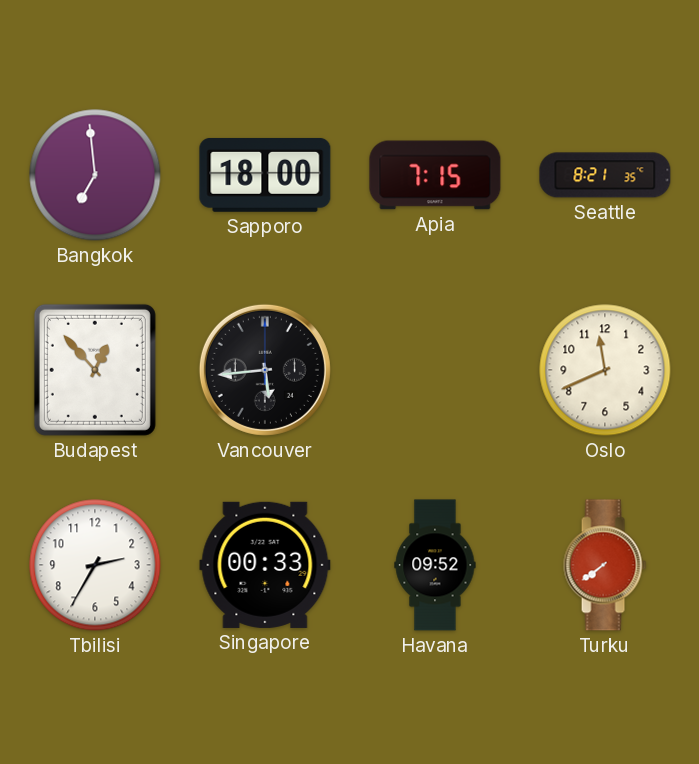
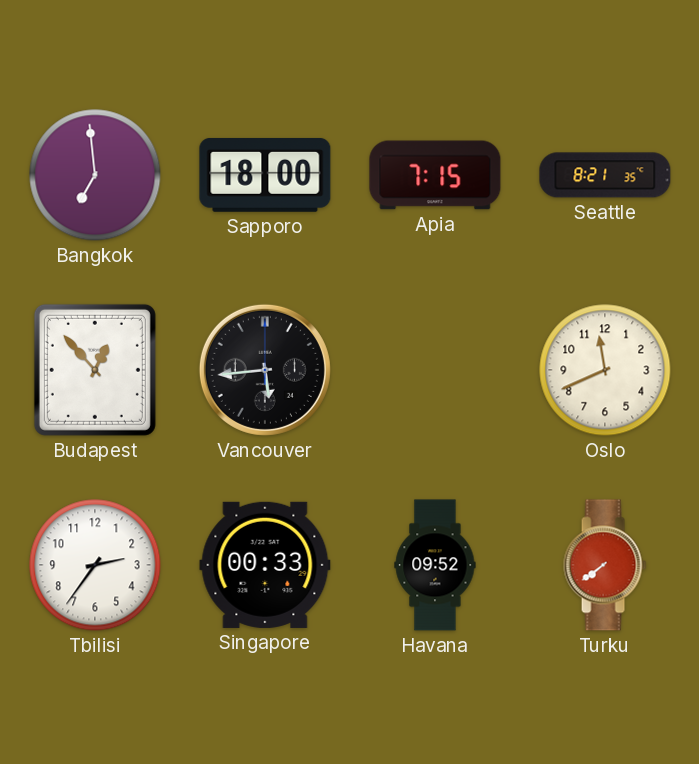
Tbilisi: 2:35 -> 2:36 (95, 565)
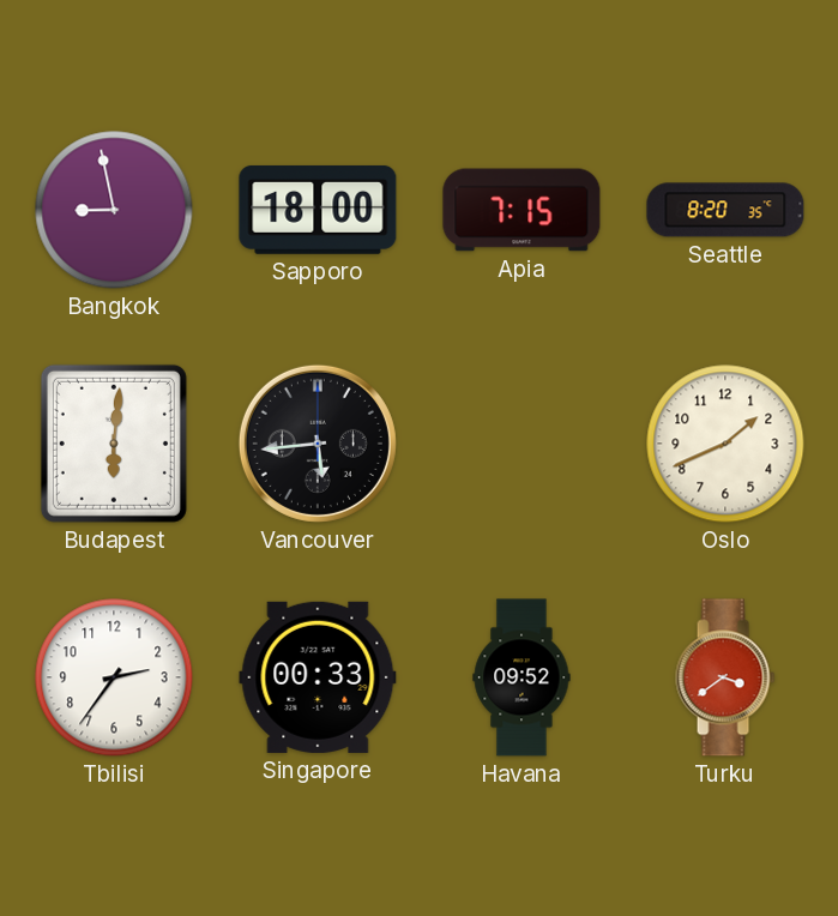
Bangkok: 6:59 -> 8:58 (114, 210)
Seattle: 8:21 -> 8:20 (725, 210)
Budapest: 12:53 -> 6:01 (114, 444)
Oslo: 11:41 -> 1:41 (725, 444)
Turku: 7:39 -> 3:39 (725, 677)
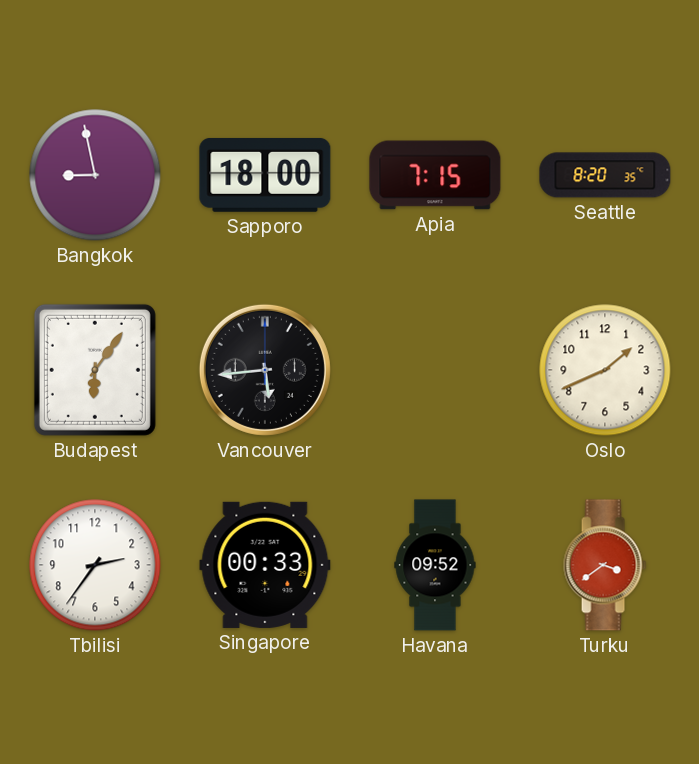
Budapest: 6:01 -> 6:06 (95, 370)
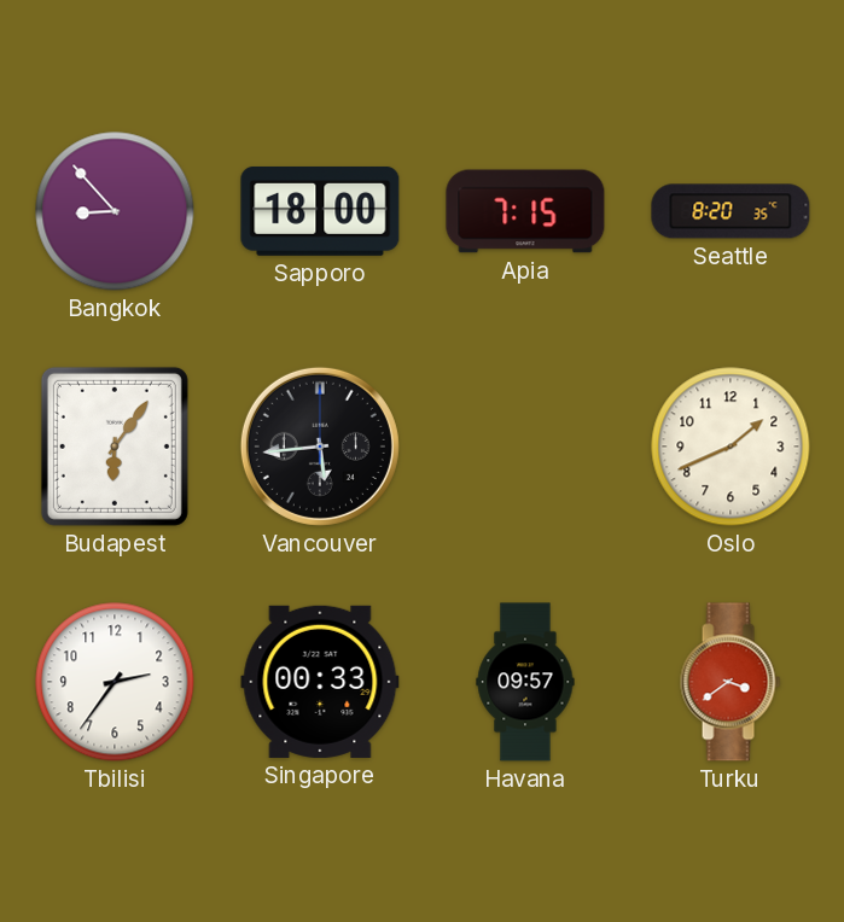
Bangkok: 8:58 -> 8:53 (115, 211)
Havana: 09:52 -> 09:57 (525, 682)
